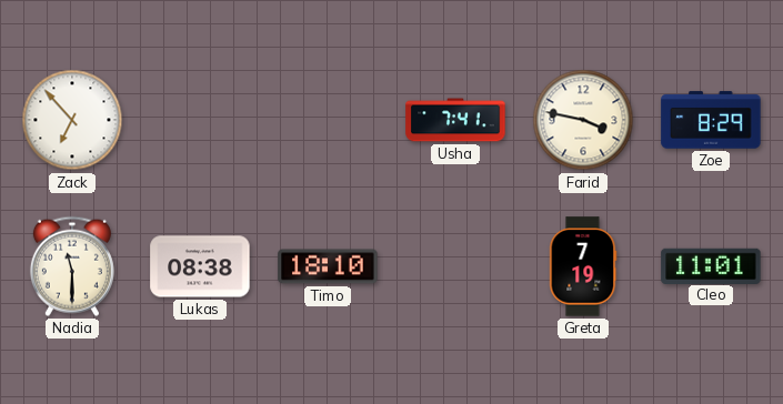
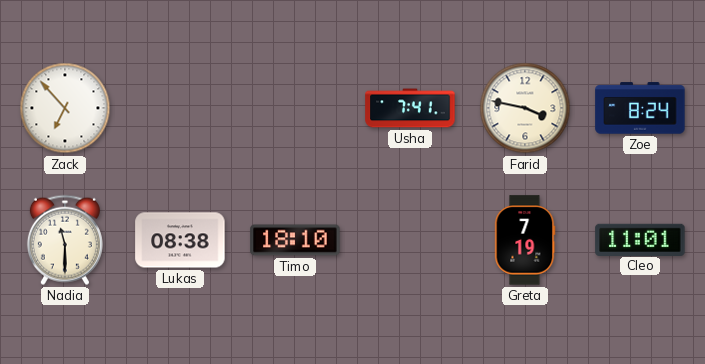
Zoe: 8:29 -> 8:24 (640, 108)
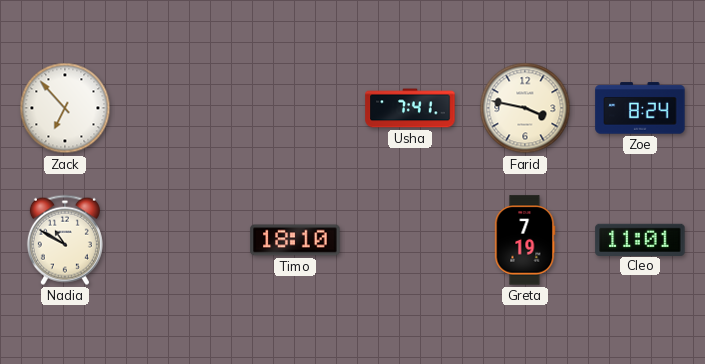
Nadia: 11:30 -> 10:50 (65, 240)
Lukas: 08:38 -> none (180, 240)
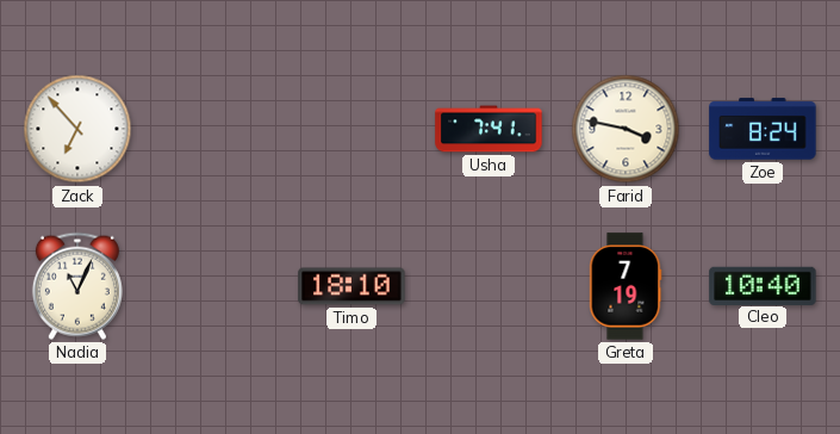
Nadia: 10:50 -> 11:04 (77, 286)
Cleo: 11:01 -> 10:40 (763, 285)
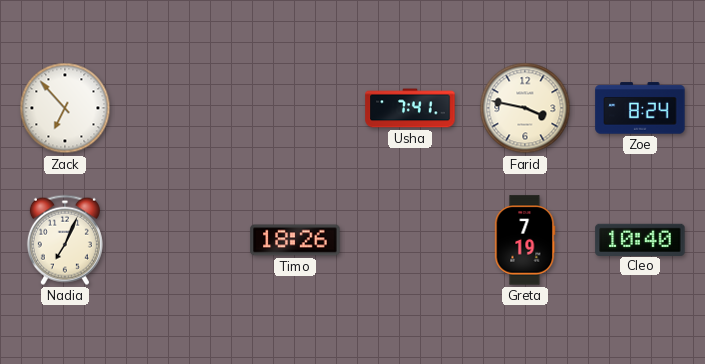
Nadia: 11:04 -> 7:04 (65, 240)
Timo: 18:10 -> 18:26 (295, 240)
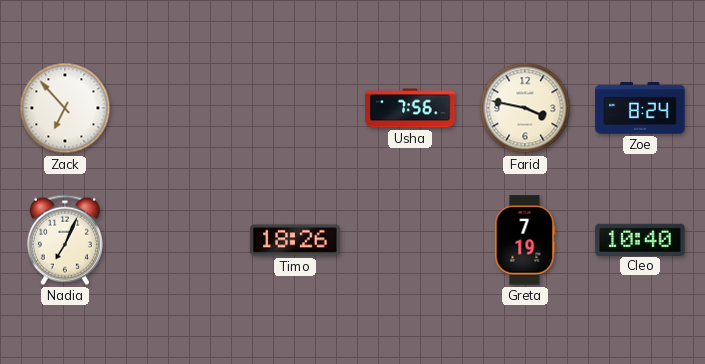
Usha: 7:41 -> 7:56 (410, 108)
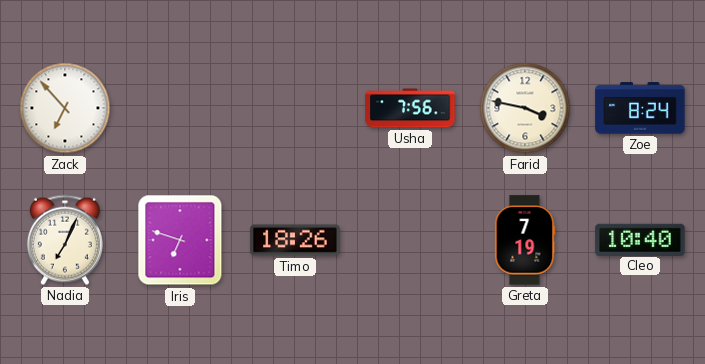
Iris: none -> 6:48 (180, 240)
